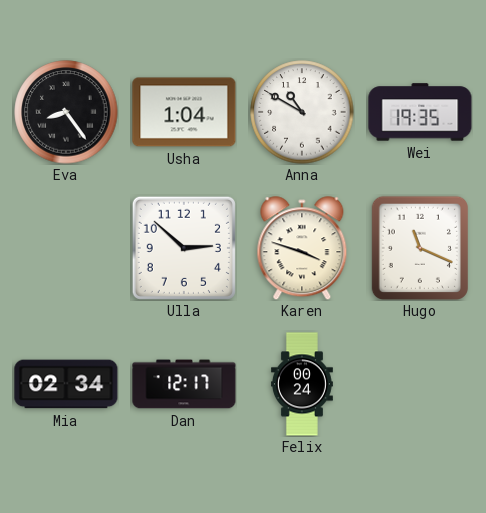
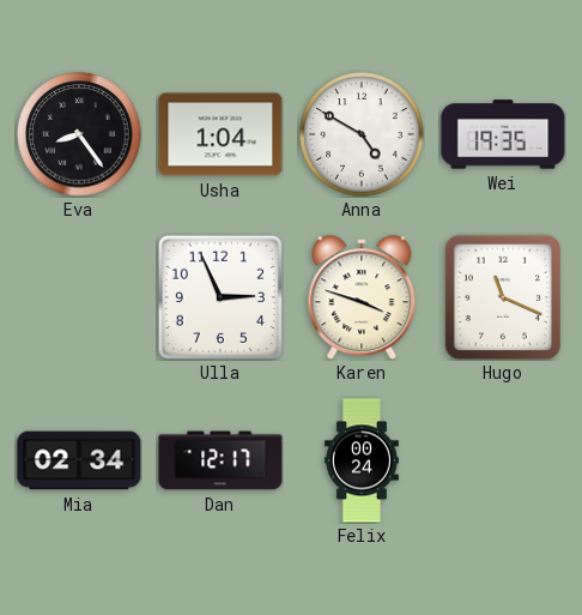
Anna: 10:50 -> 4:50 (362, 134)
Ulla: 2:52 -> 2:56 (220, 297)
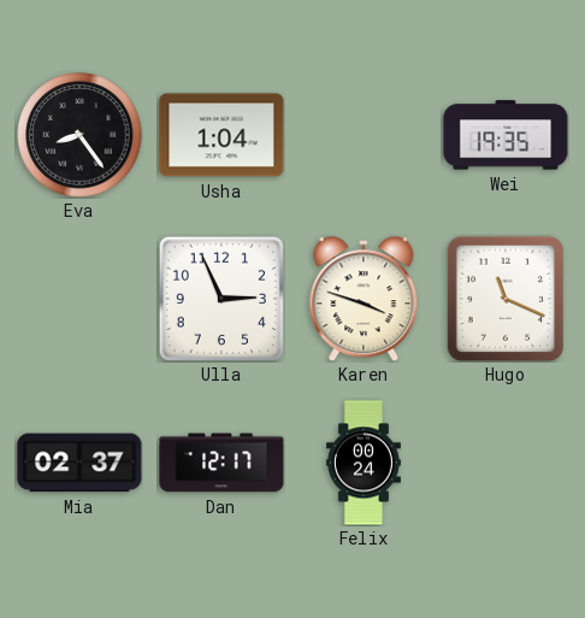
Anna: 4:50 -> none (362, 134)
Mia: 02:34 -> 02:37 (79, 463)
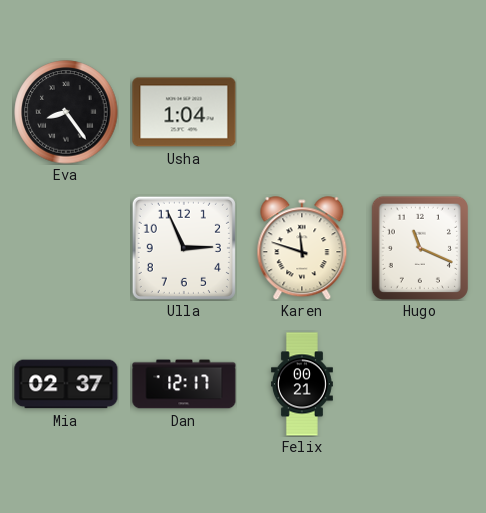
Wei: 19:35 -> none (506, 135)
Karen: 3:48 -> 11:48 (302, 248)
Felix: 00:24 -> 00:21 (302, 384)
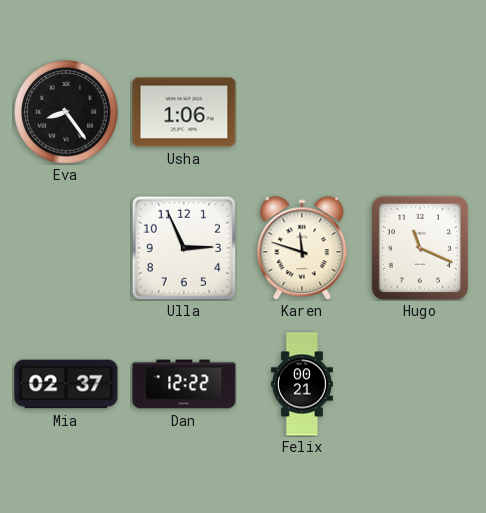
Usha: 1:04 -> 1:06 (184, 112)
Dan: 12:17 -> 12:22 (184, 384)
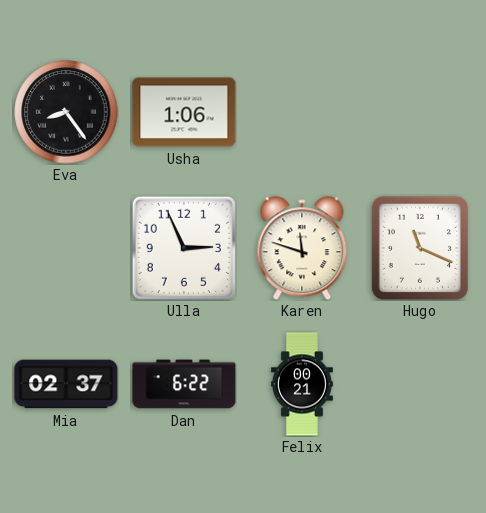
Dan: 12:22 -> 6:22 (184, 384)
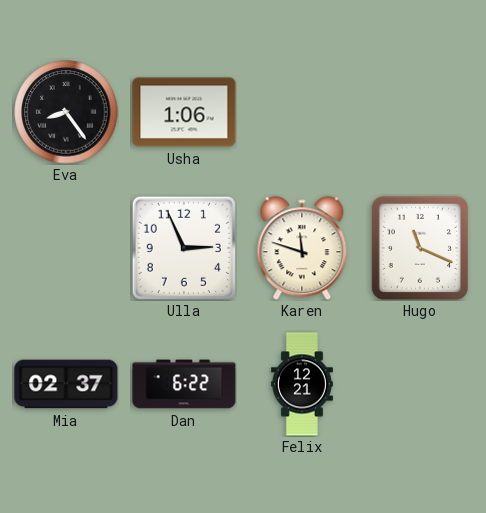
Felix: 00:21 -> 12:21 (302, 384)
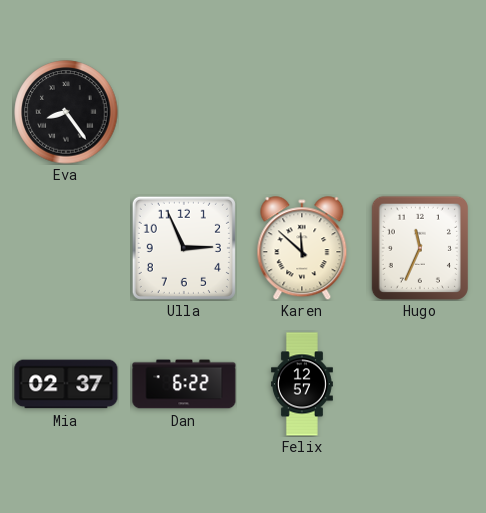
Usha: 1:06 -> none (184, 112)
Karen: 11:48 -> 11:52 (302, 248)
Hugo: 11:19 -> 11:34 (420, 247)
Felix: 12:21 -> 12:57 (302, 384)
